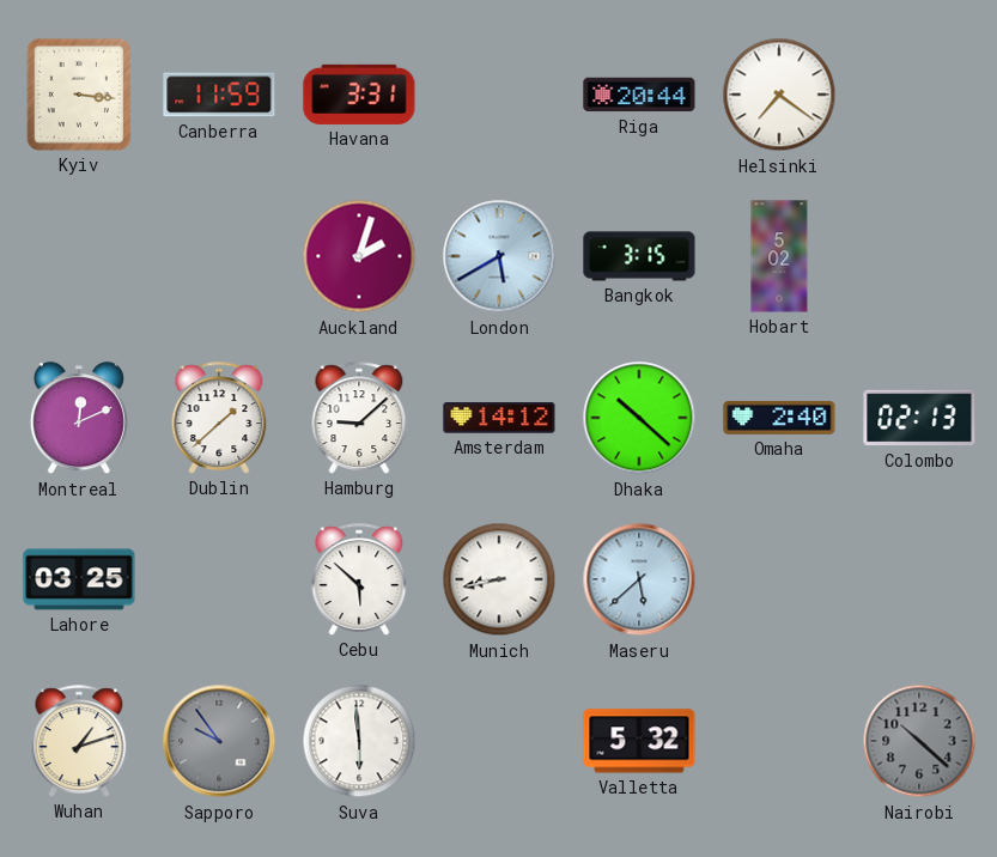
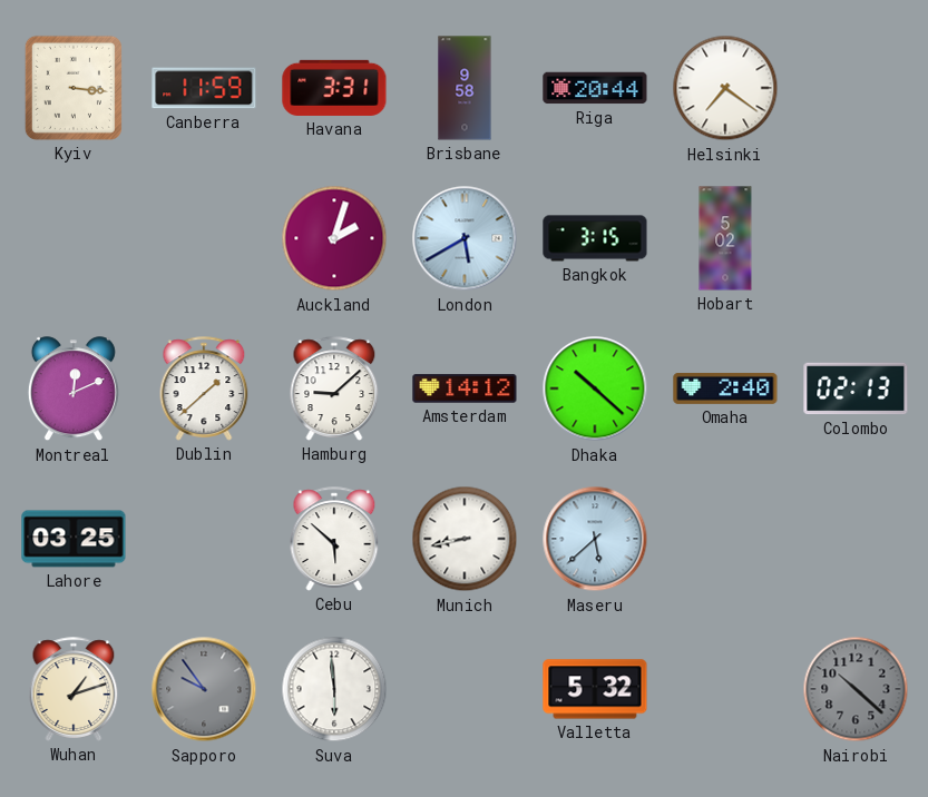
Brisbane: none -> 9:58 (465, 88)
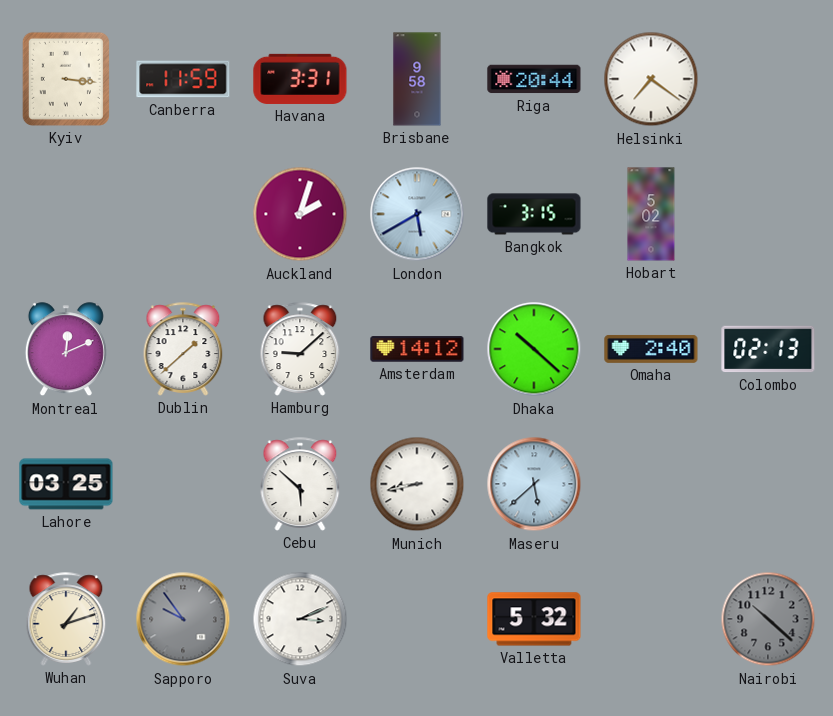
Suva: 5:59 -> 3:11 (300, 619)
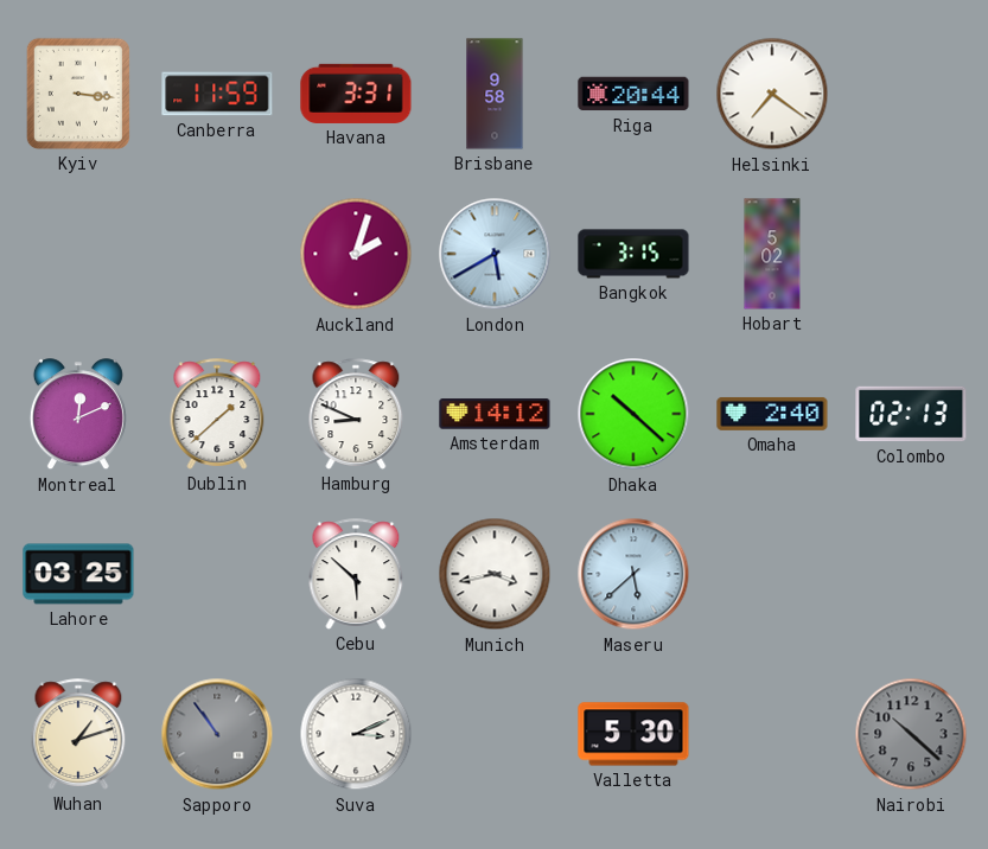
Hamburg: 9:08 -> 8:49 (356, 414)
Munich: 8:43 -> 3:43 (495, 574)
Sapporo: 9:54 -> 10:54 (217, 734)
Valletta: 5:32 -> 5:30 (633, 734)
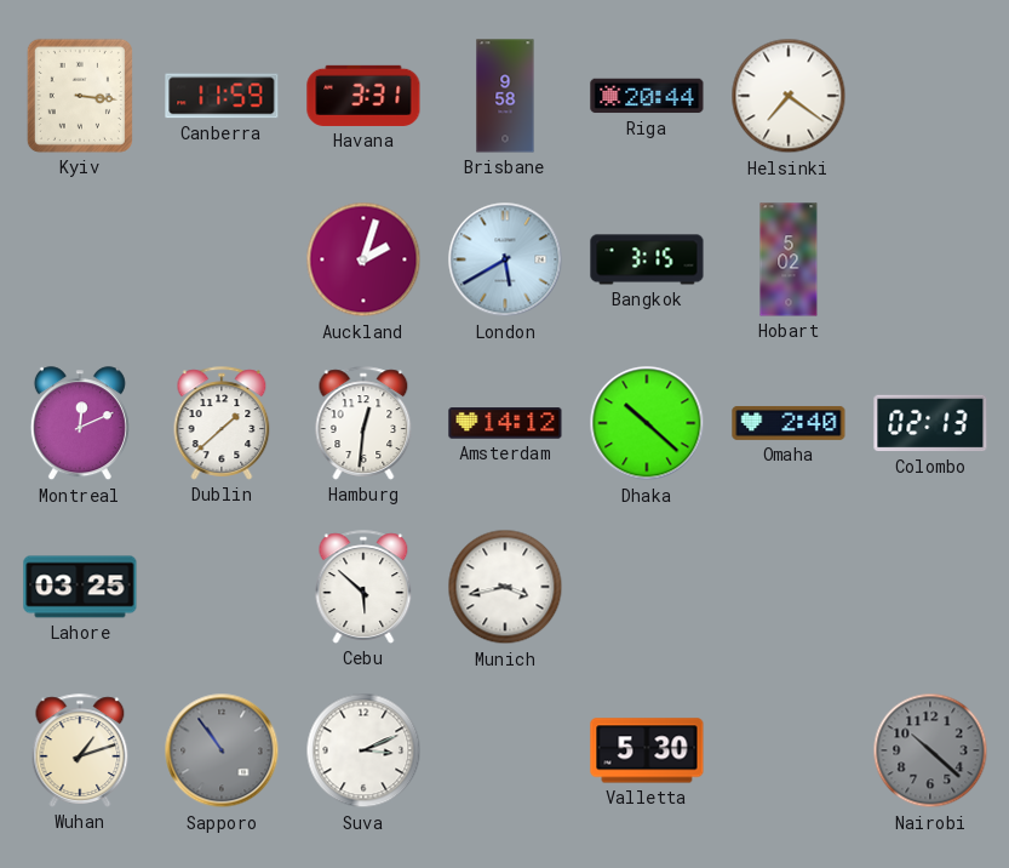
Hamburg: 8:49 -> 12:31 (363, 423)
Maseru: 5:38 -> none (633, 574)
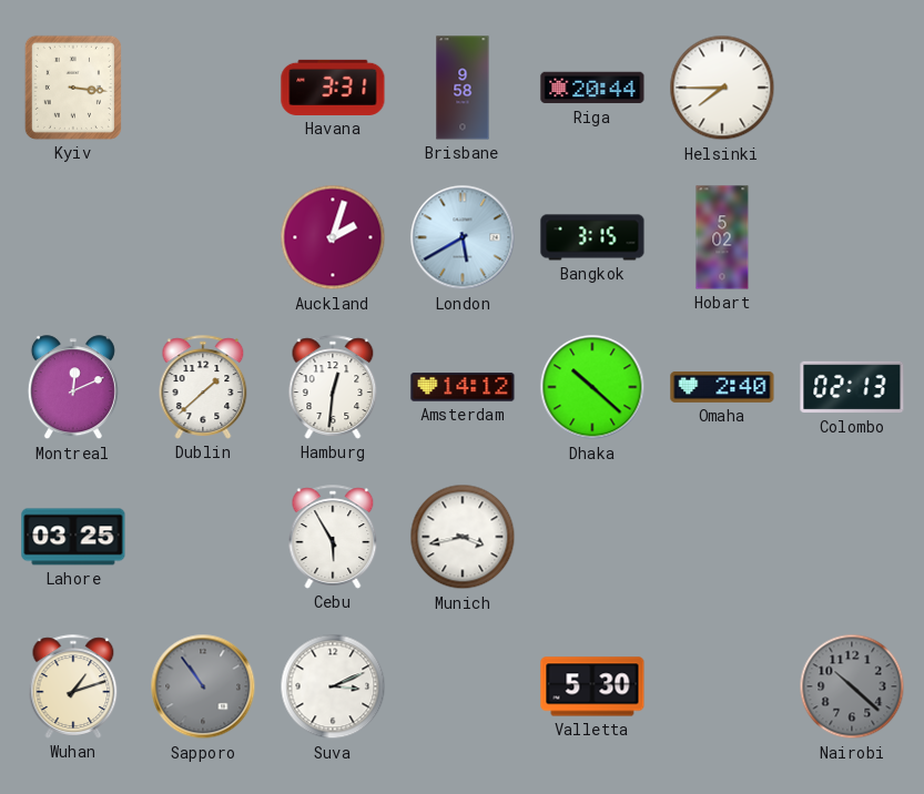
Canberra: 11:59 -> none (222, 96)
Helsinki: 7:21 -> 7:45 (722, 88)
Cebu: 5:52 -> 5:55 (333, 537)
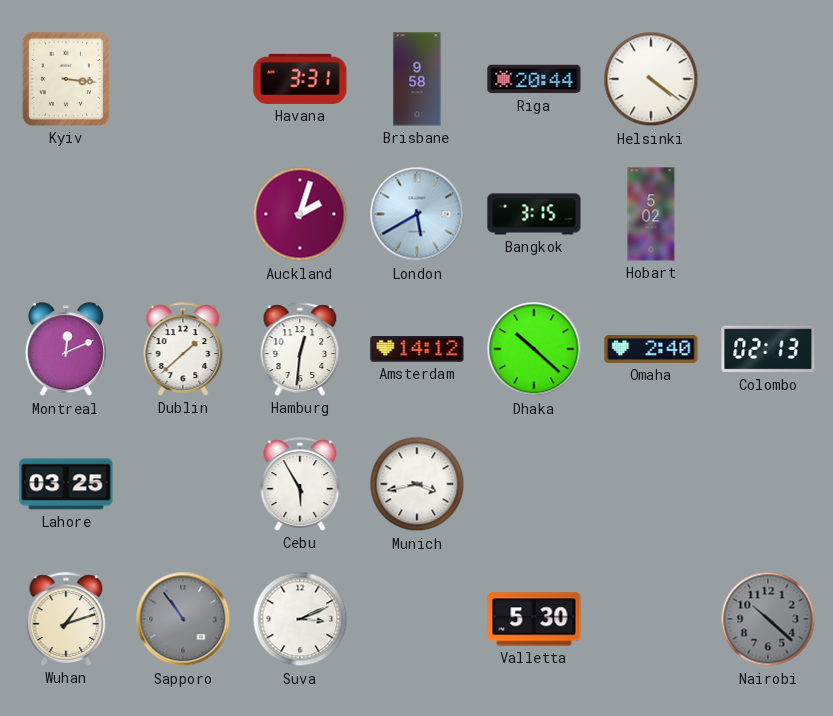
Helsinki: 7:45 -> 4:21 (651, 79)
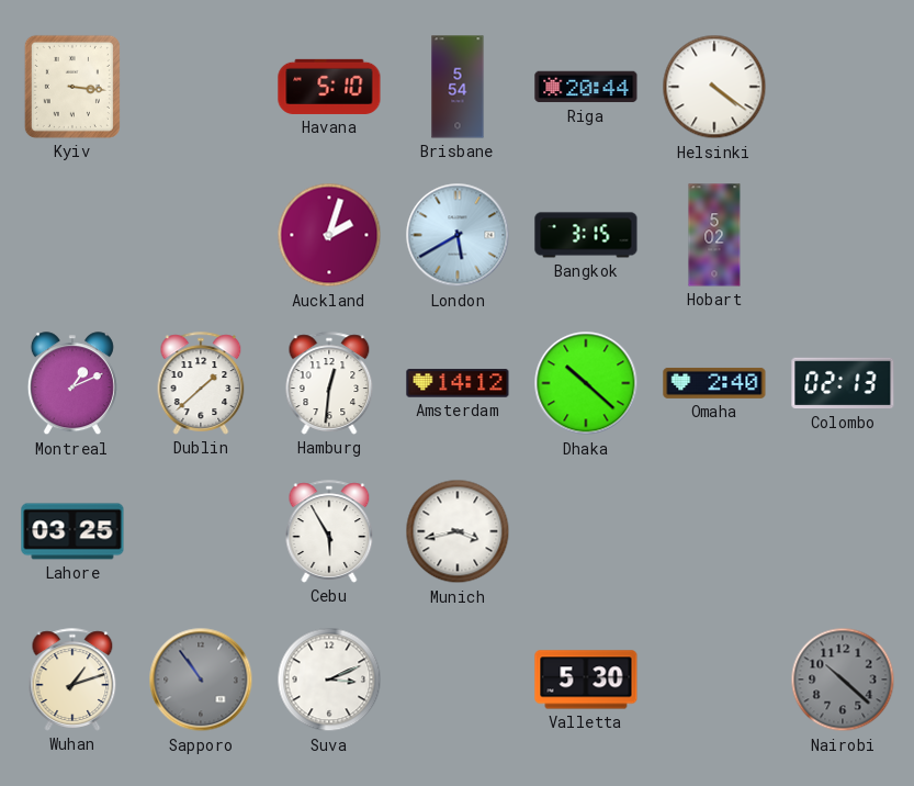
Havana: 3:31 -> 5:10 (329, 87)
Brisbane: 9:58 -> 5:54 (458, 87)
Montreal: 12:11 -> 1:11 (72, 384)
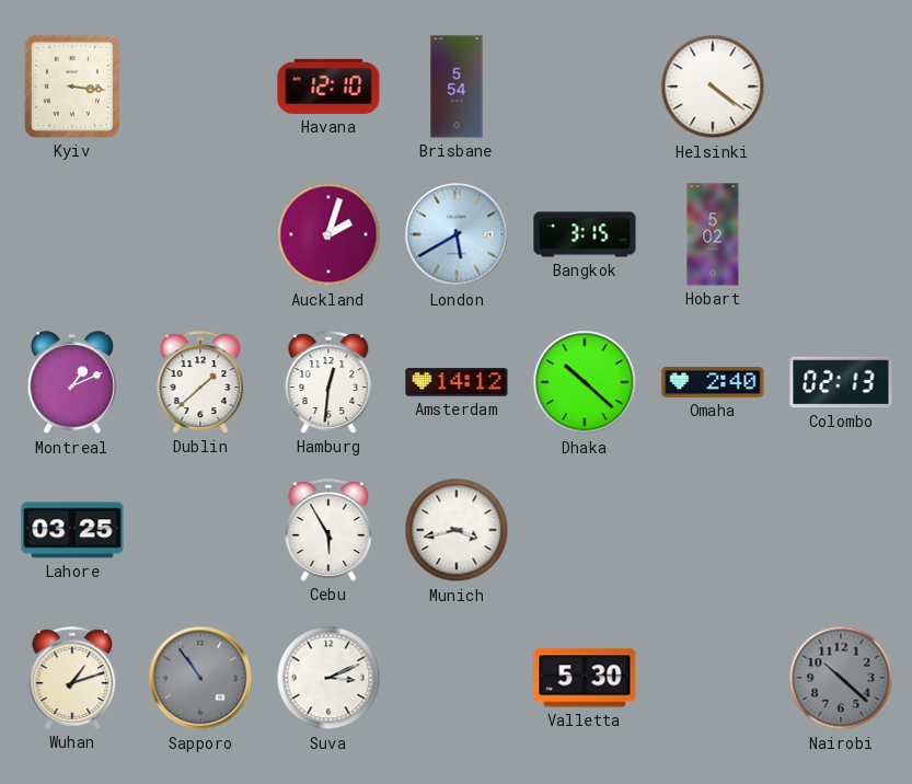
Havana: 5:10 -> 12:10 (328, 87)
Riga: 20:44 -> none (586, 87)
